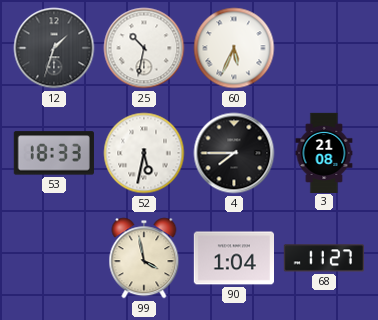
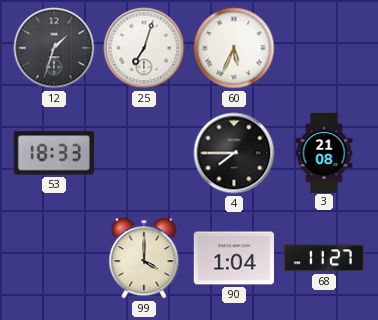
25: 10:32 -> 7:03 (144, 48)
52: 5:32 -> none (144, 153)
99: 3:58 -> 4:00 (144, 258)
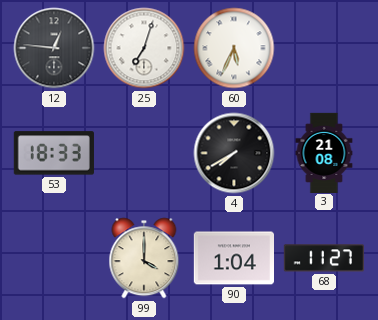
12: 1:33 -> 12:46 (54, 48)
4: 7:45 -> 7:40 (234, 153)
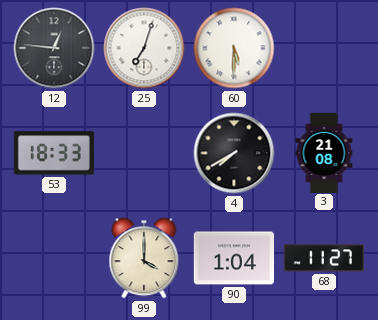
60: 5:34 -> 5:30 (234, 48)
